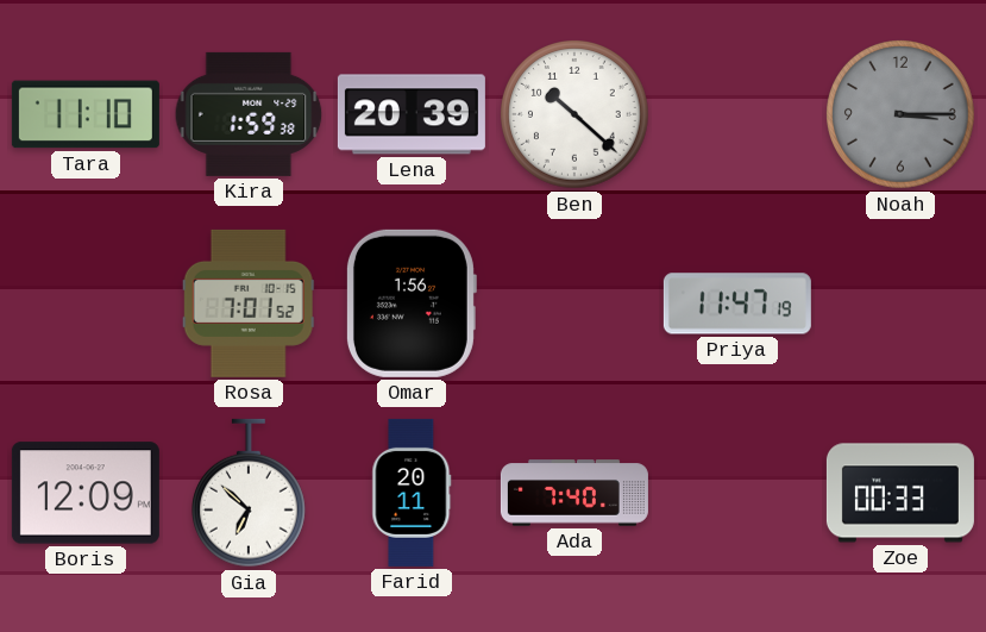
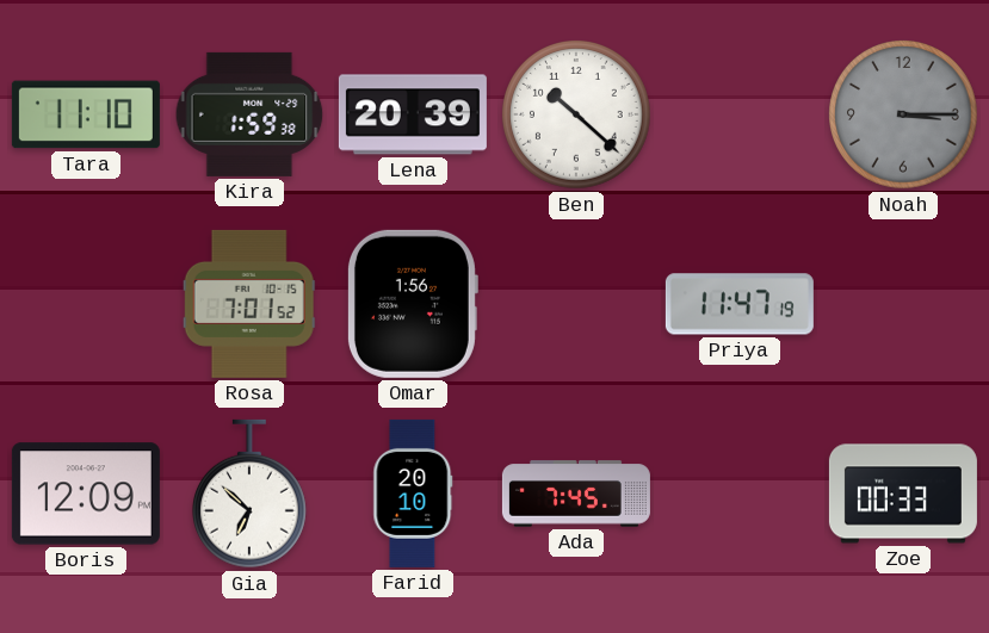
Farid: 20:11 -> 20:10 (413, 494)
Ada: 7:40 -> 7:45 (576, 494)
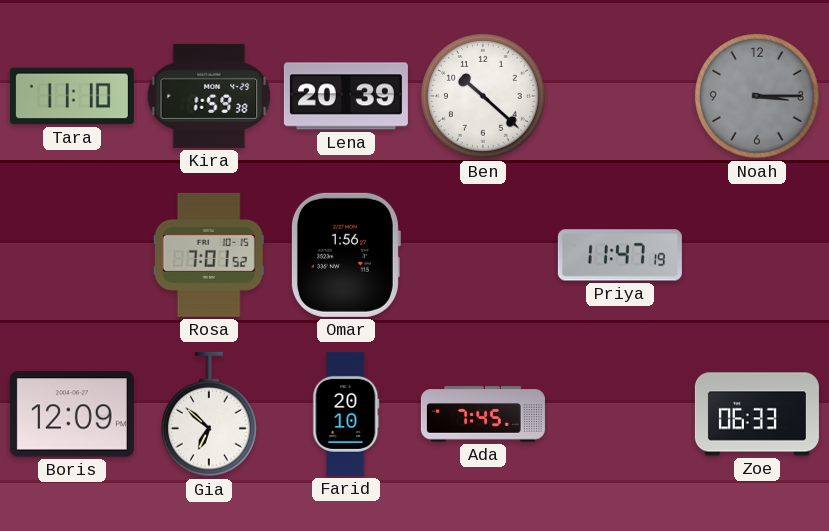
Zoe: 00:33 -> 06:33 (757, 414)
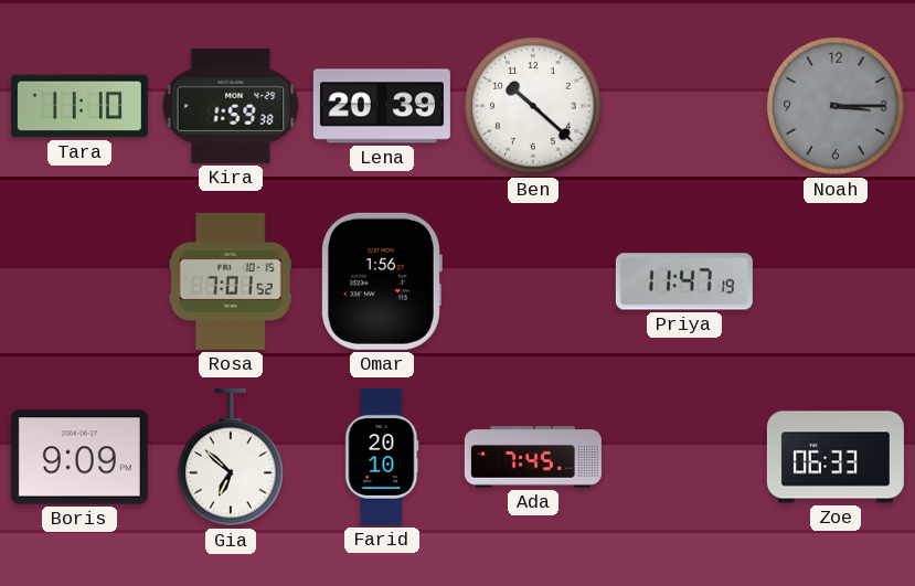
Boris: 12:09 -> 9:09 (79, 457)
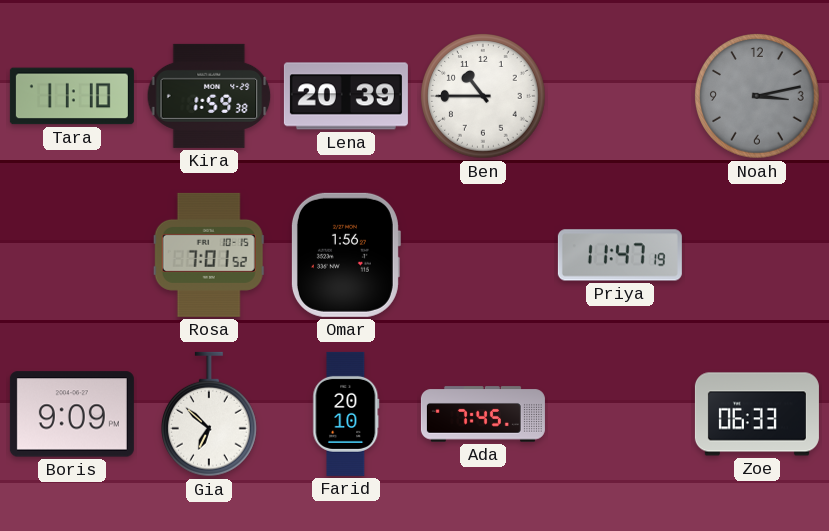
Ben: 10:22 -> 10:45 (483, 96)
Noah: 3:15 -> 3:13 (757, 96)
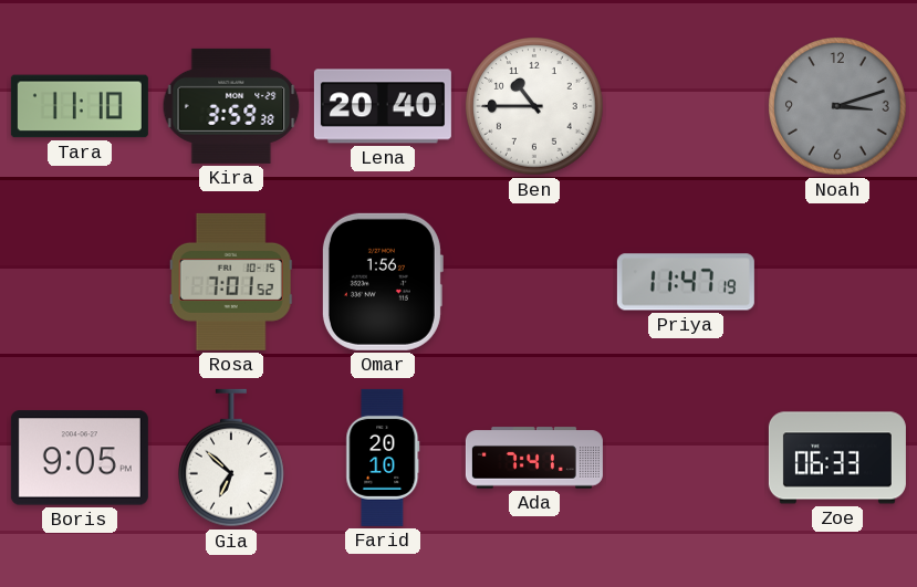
Kira: 1:59 -> 3:59 (231, 106)
Lena: 20:39 -> 20:40 (383, 106)
Noah: 3:13 -> 3:12 (837, 106)
Boris: 9:09 -> 9:05 (80, 458)
Ada: 7:45 -> 7:41 (534, 458)
